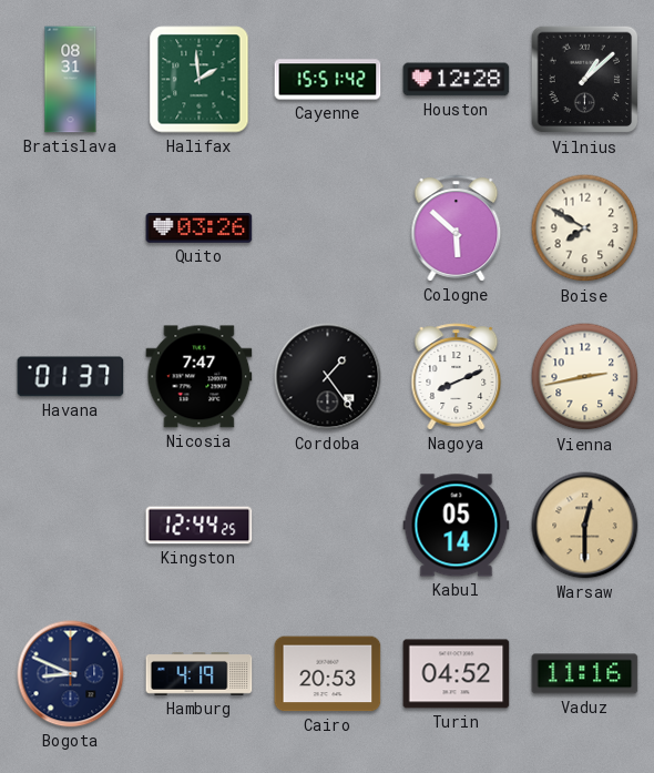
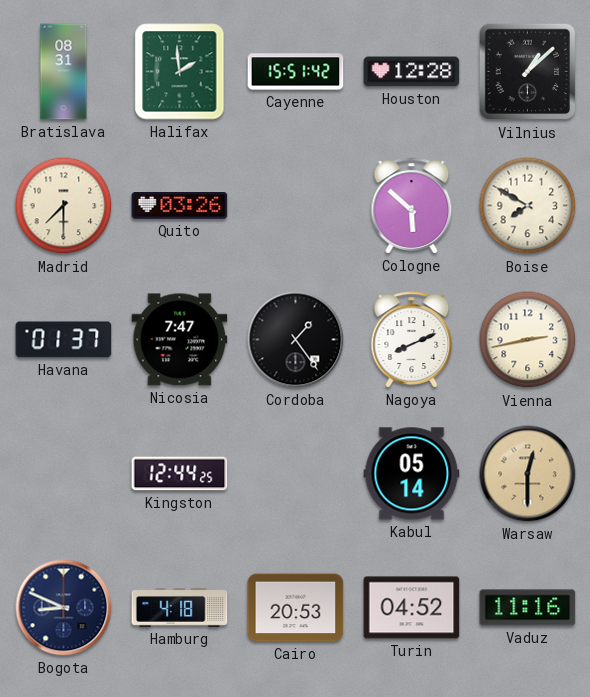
Madrid: none -> 7:30 (64, 206)
Hamburg: 4:19 -> 4:18 (180, 608)
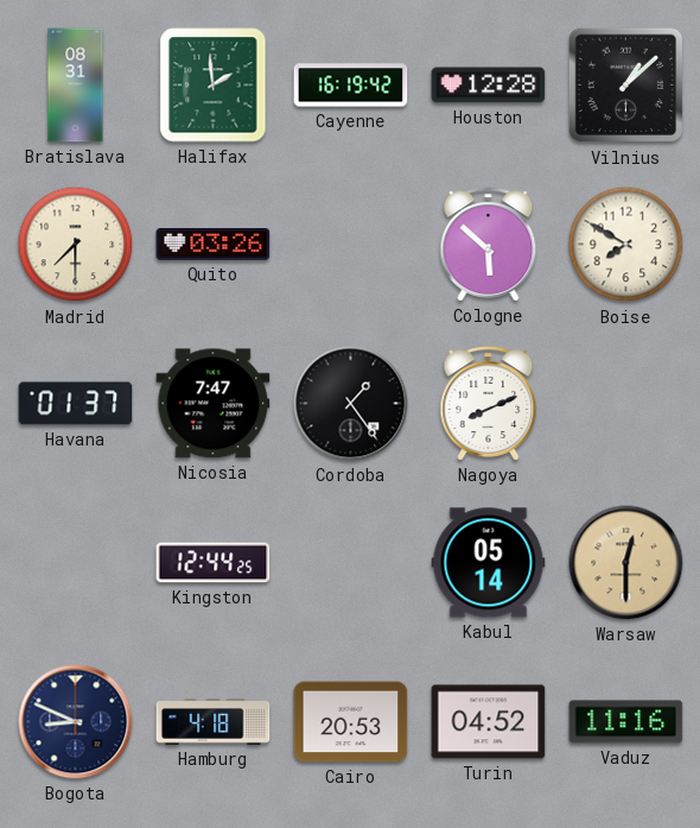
Cayenne: 15:51 -> 16:19 (351, 86)
Vienna: 2:43 -> none (528, 340)
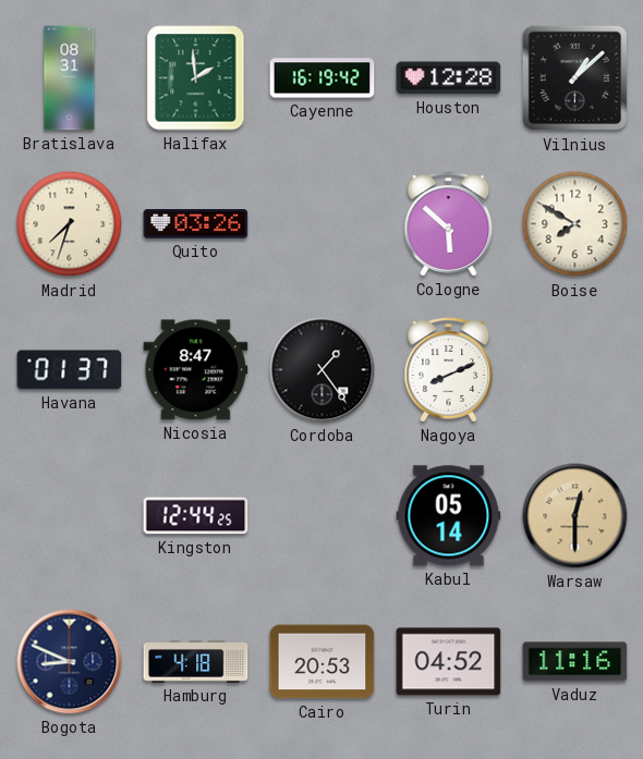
Madrid: 7:30 -> 7:33 (70, 224)
Nicosia: 7:47 -> 8:47 (196, 370)
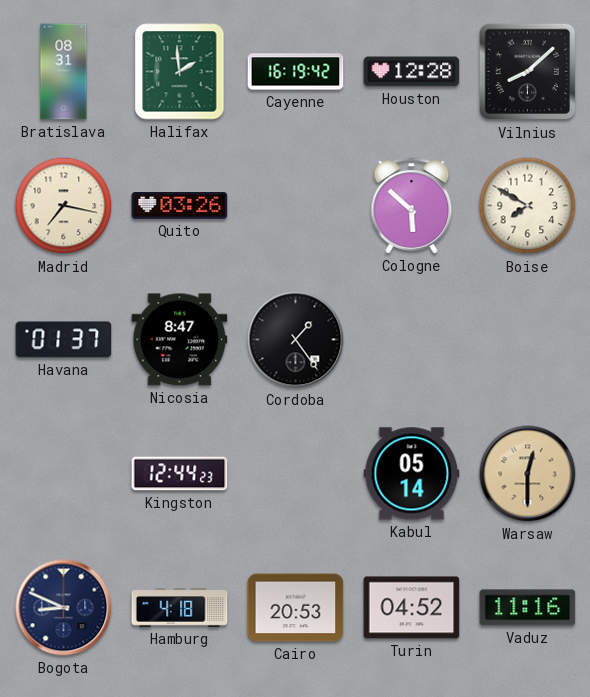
Vilnius: 1:08 -> 8:08 (528, 72)
Madrid: 7:33 -> 7:17 (64, 206)
Nagoya: 8:11 -> none (449, 370)
Kingston: 12:44:25 -> 12:44:23 (180, 474)
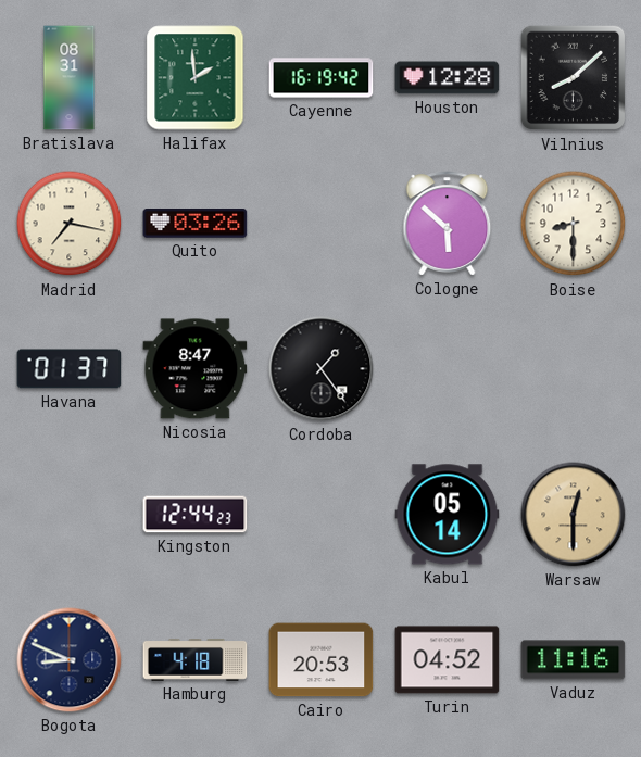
Boise: 7:50 -> 8:30 (574, 224)
